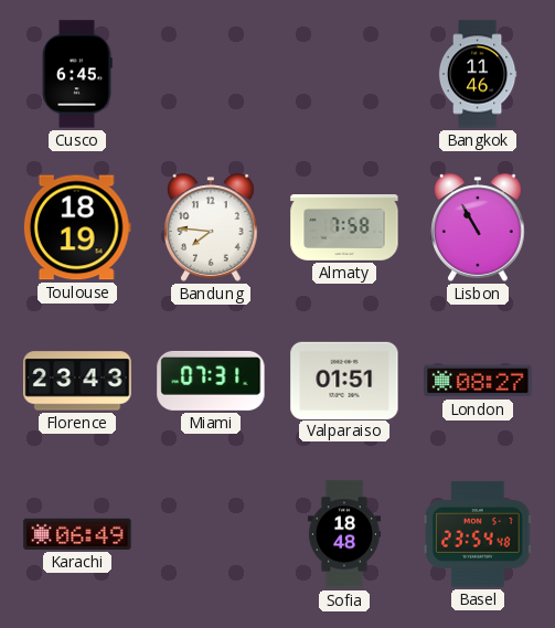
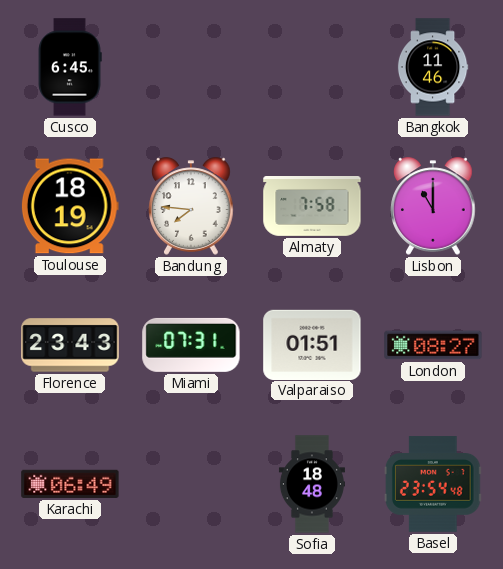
Lisbon: 10:55 -> 11:00 (433, 206)
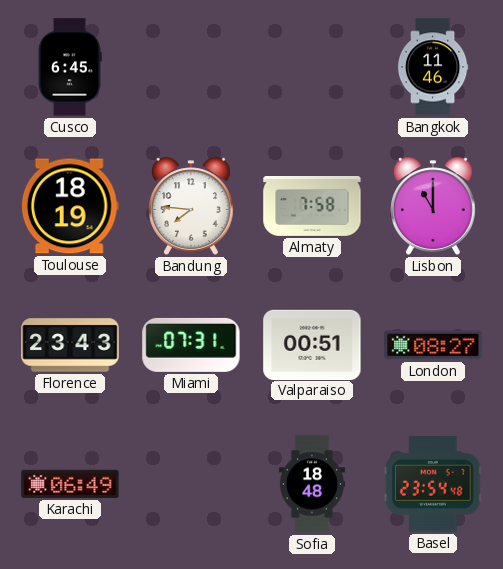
Valparaiso: 01:51 -> 00:51 (312, 344)
